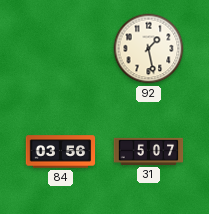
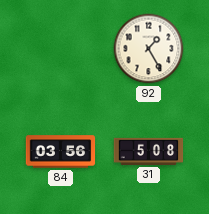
92: 1:28 -> 1:25 (149, 49)
31: 5:07 -> 5:08 (149, 151)
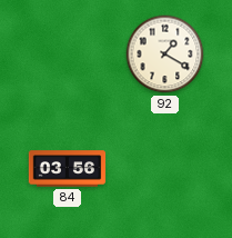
92: 1:25 -> 1:20 (165, 54)
31: 5:08 -> none (149, 151)
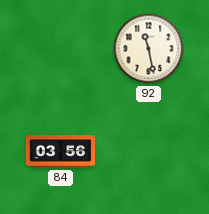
92: 1:20 -> 11:28 (149, 49)
